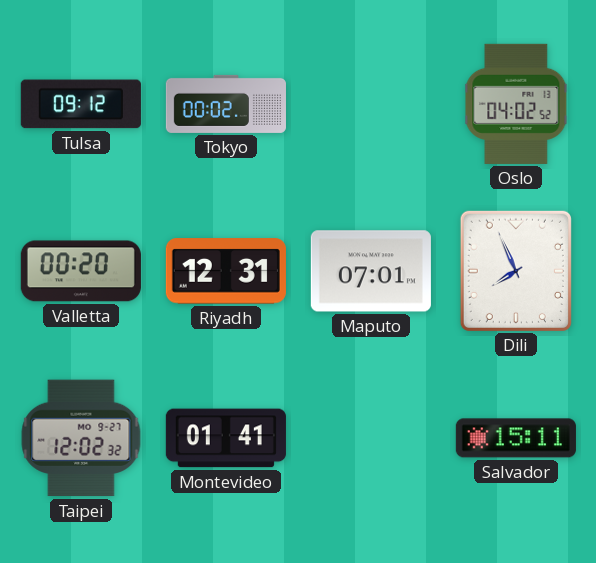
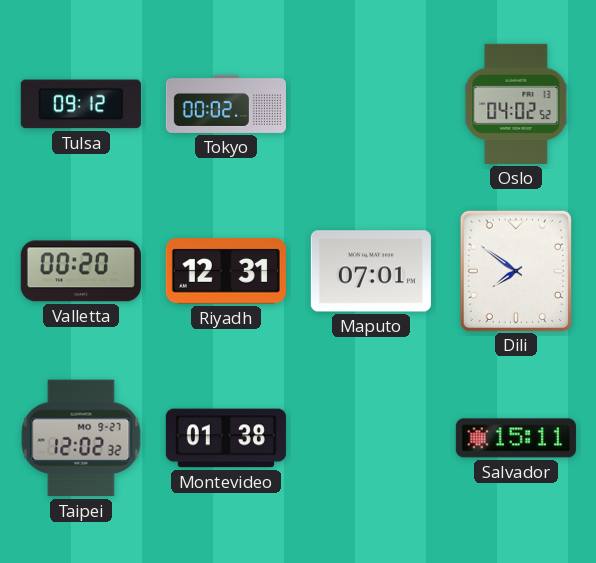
Dili: 7:56 -> 7:51 (516, 271)
Montevideo: 01:41 -> 01:38 (226, 438)
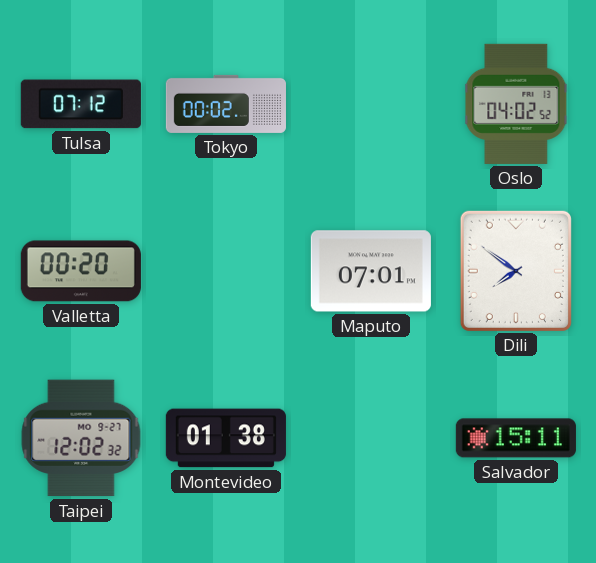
Tulsa: 09:12 -> 07:12 (81, 104)
Riyadh: 12:31 -> none (226, 271)
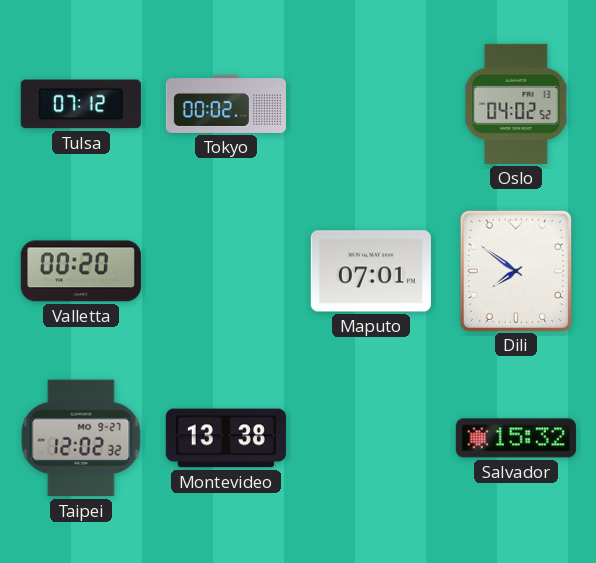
Montevideo: 01:38 -> 13:38 (226, 438)
Salvador: 15:11 -> 15:32 (516, 438)
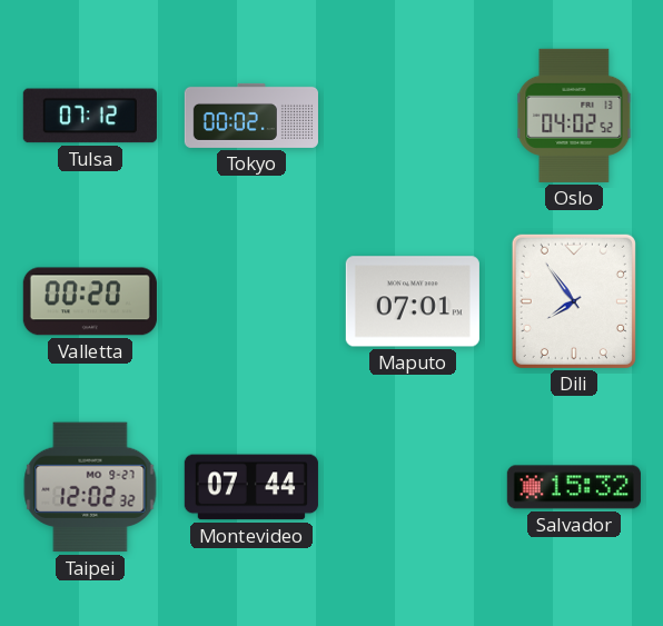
Dili: 7:51 -> 7:54 (574, 301)
Montevideo: 13:38 -> 07:44 (251, 487)
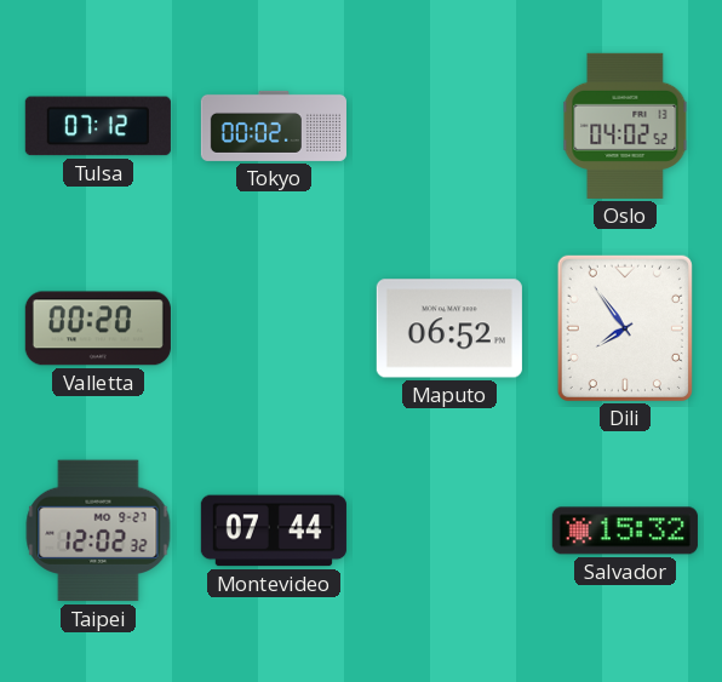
Maputo: 07:01 -> 06:52 (449, 328)
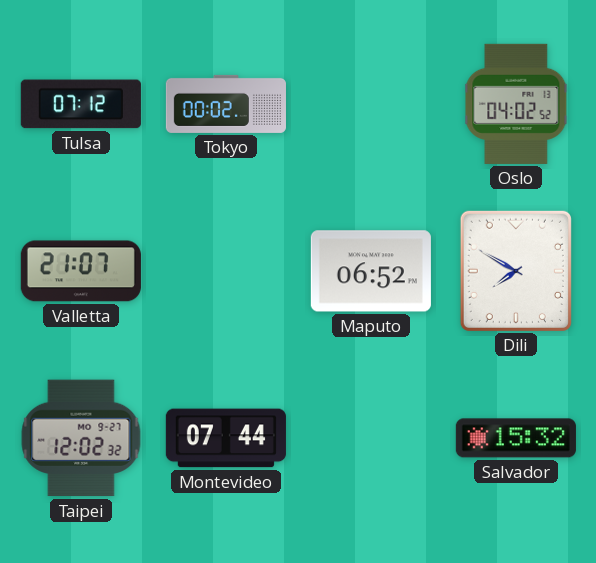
Valletta: 00:20 -> 21:07 (81, 271)
Dili: 7:54 -> 7:50 (516, 271)
